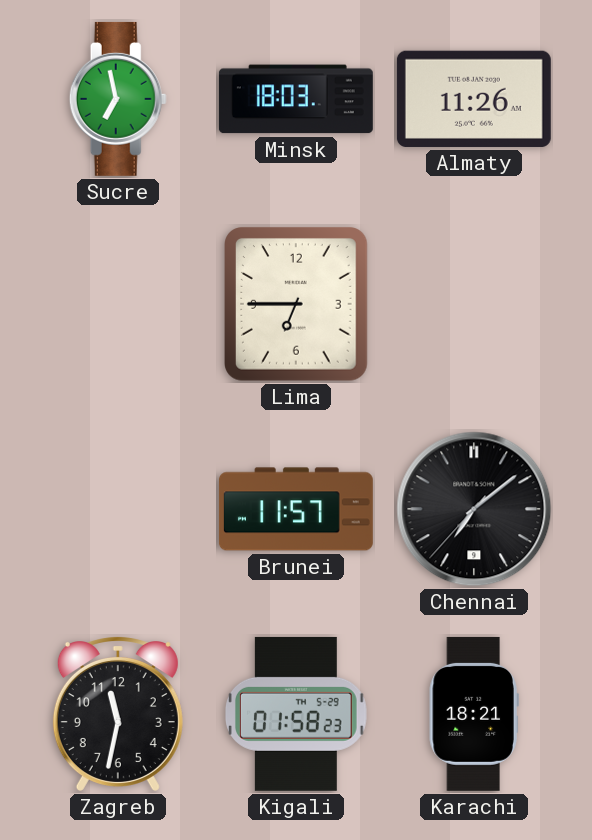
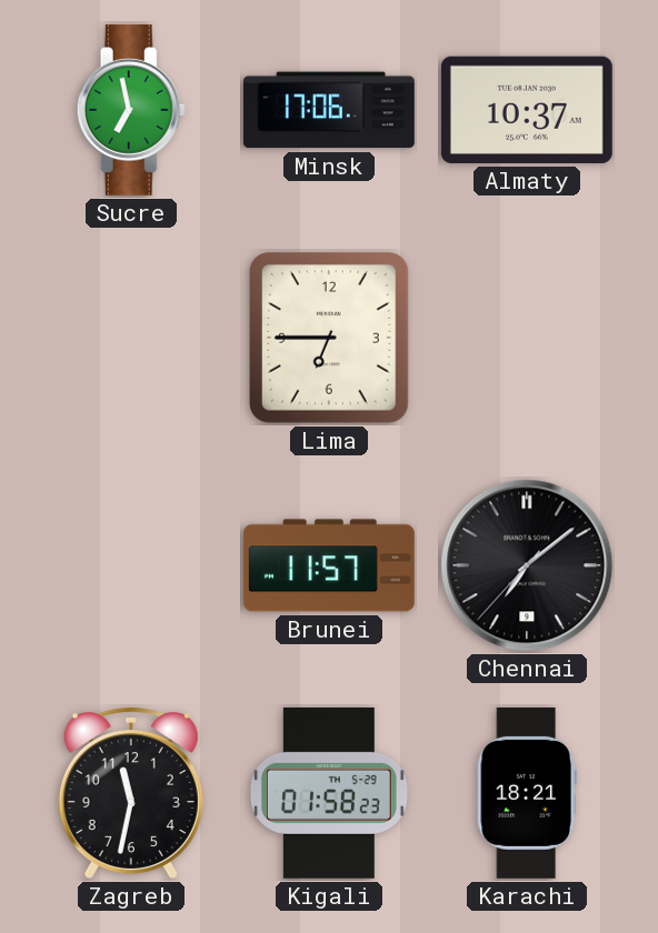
Minsk: 18:03 -> 17:06 (329, 110)
Almaty: 11:26 -> 10:37 (527, 110)
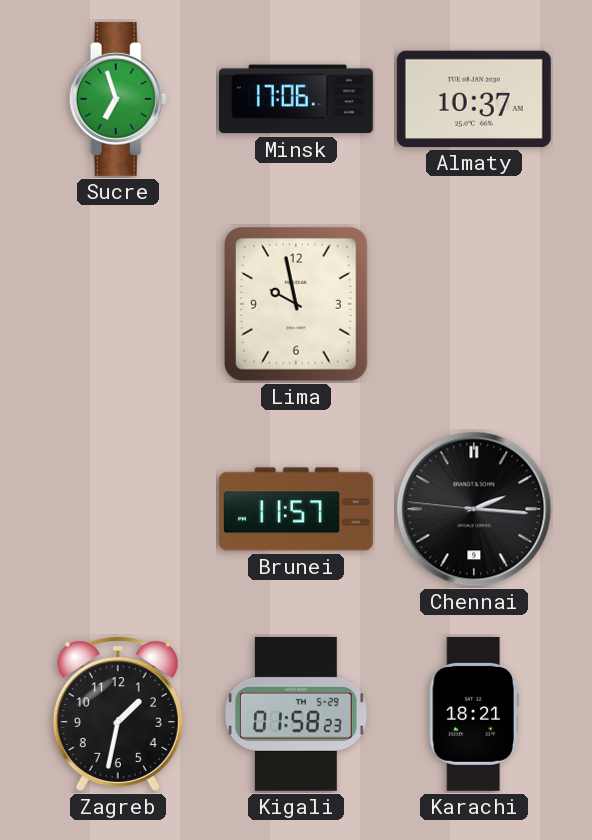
Sucre: 6:58 -> 6:57 (118, 99)
Lima: 6:45 -> 9:58 (297, 305)
Chennai: 7:08 -> 2:15 (474, 509)
Zagreb: 11:32 -> 1:32 (118, 714)
